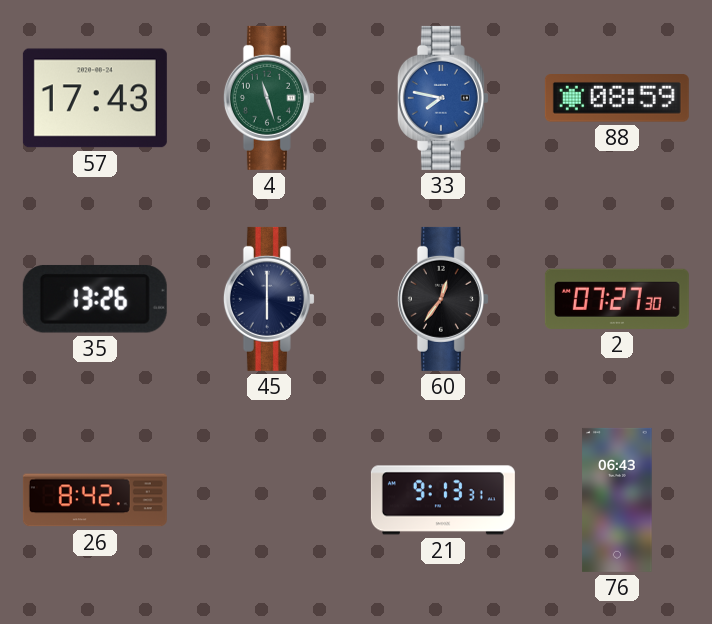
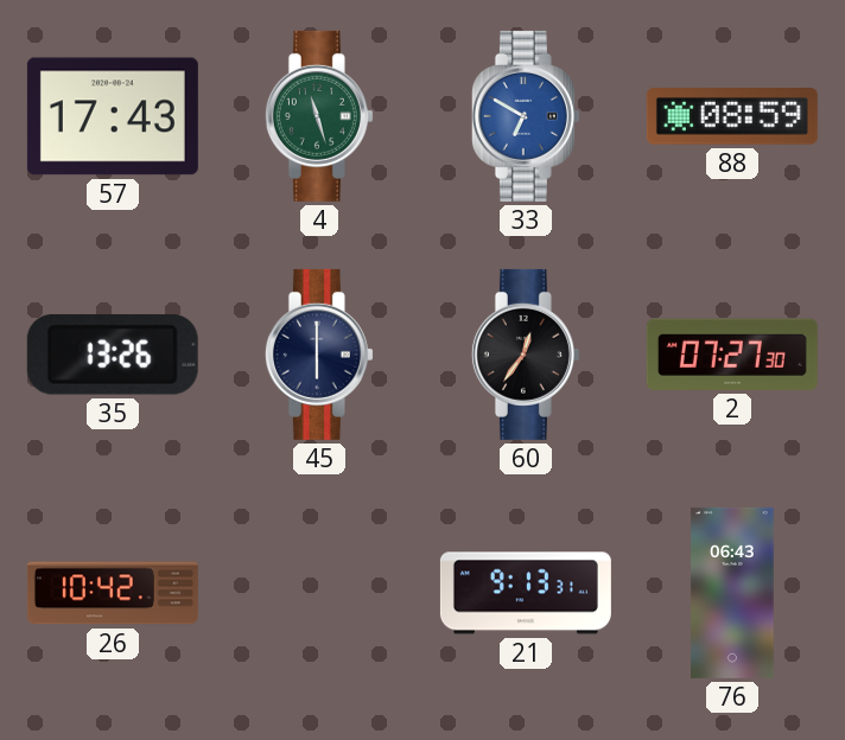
33: 7:47 -> 6:50 (526, 116)
26: 8:42 -> 10:42 (113, 593)
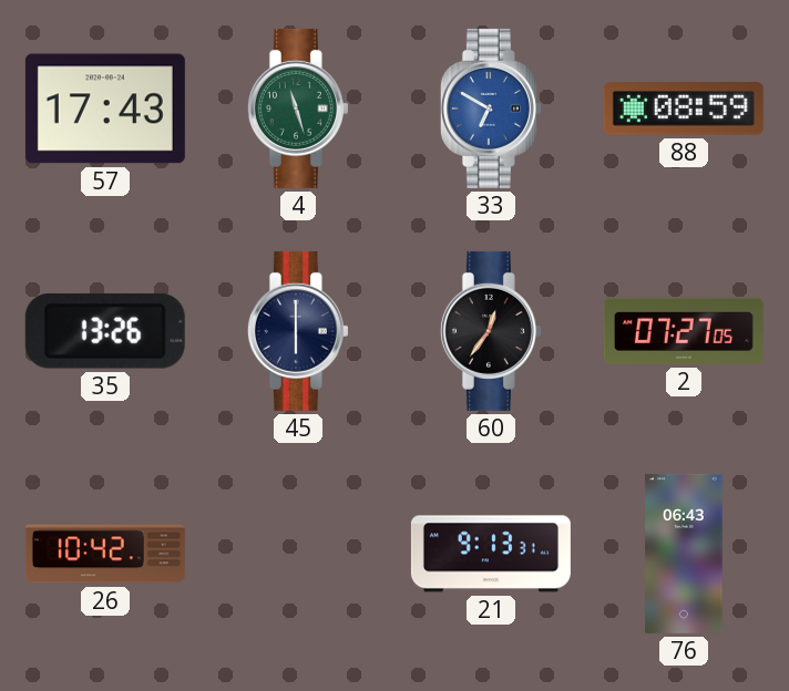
2: 07:27:30 -> 07:27:05 (684, 331)
